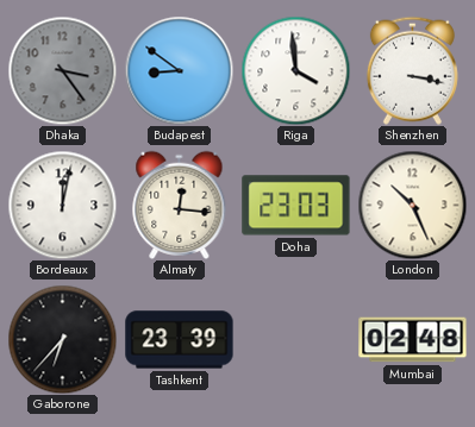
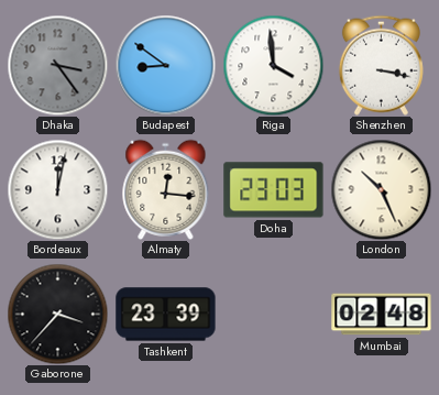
Gaborone: 6:37 -> 3:37 (57, 314)
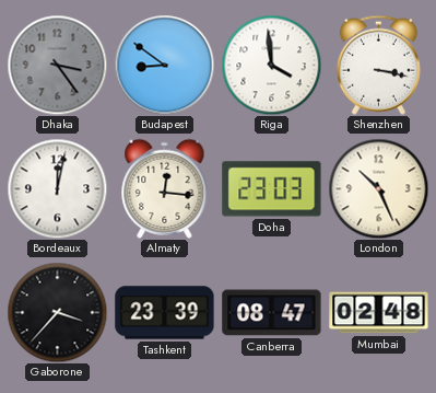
Canberra: none -> 08:47 (272, 313)
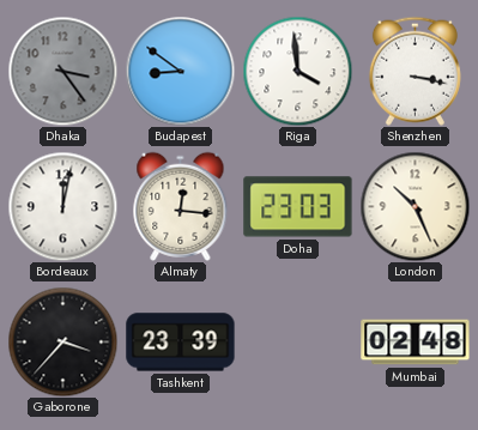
Canberra: 08:47 -> none (272, 313)
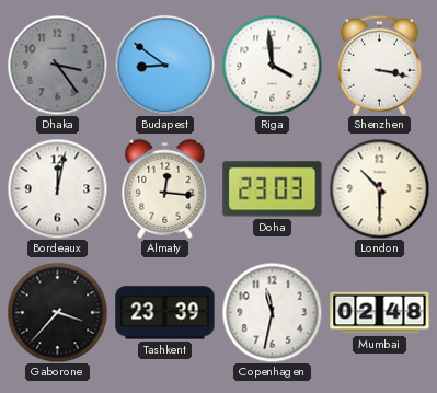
London: 10:26 -> 10:30 (379, 188)
Copenhagen: none -> 11:32 (272, 312)
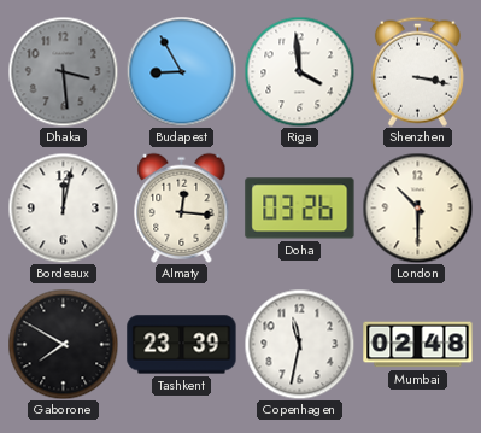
Dhaka: 3:24 -> 3:29 (63, 71)
Budapest: 8:51 -> 8:55 (181, 71)
Doha: 23:03 -> 03:26 (300, 209)
Gaborone: 3:37 -> 7:50 (63, 344)
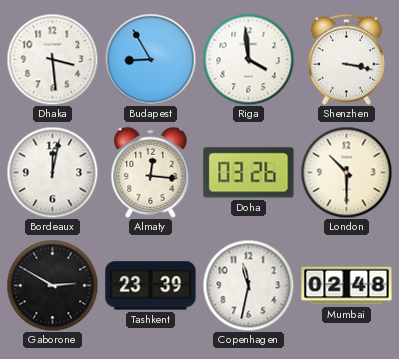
Dhaka dial: grey -> white (52, 59)
Gaborone: 7:50 -> 2:50 (52, 285)
